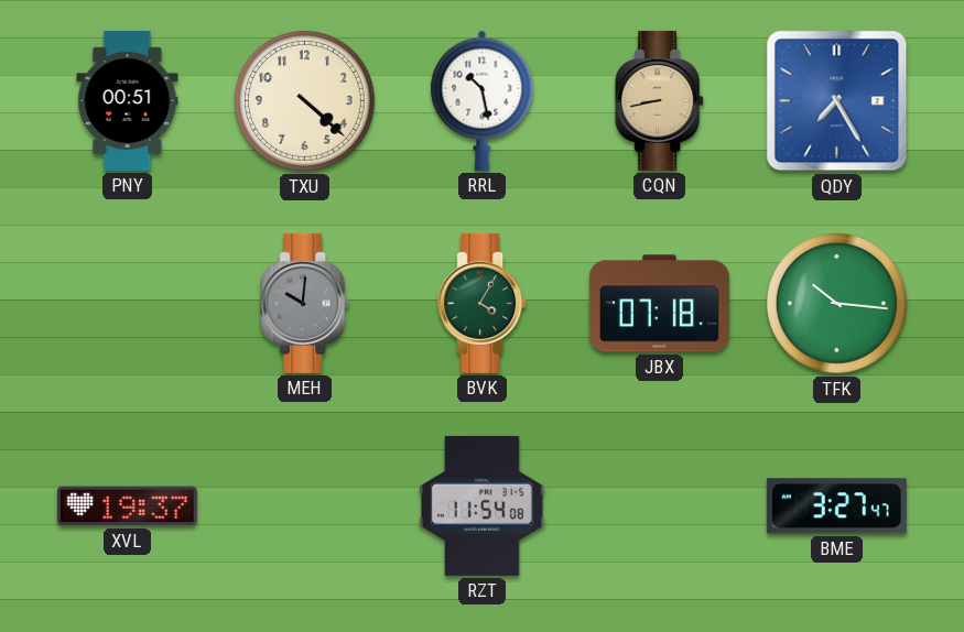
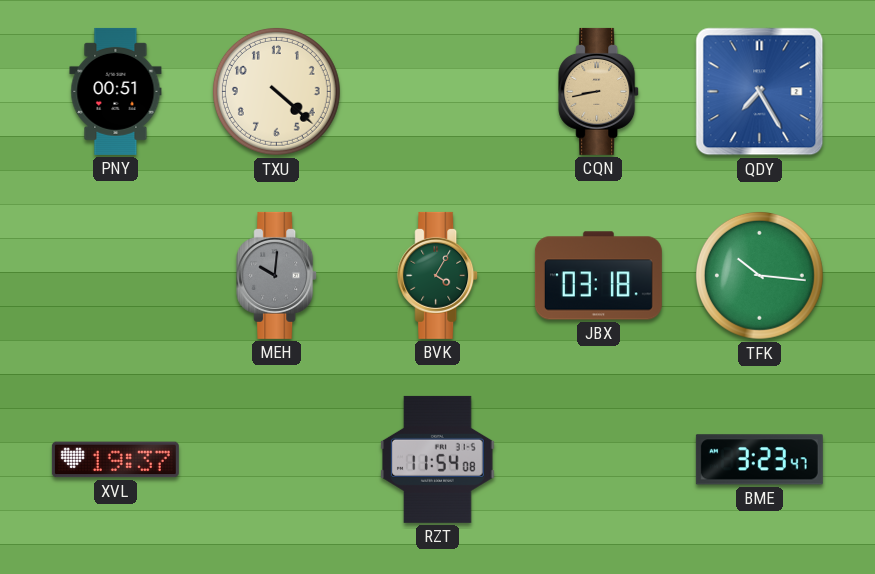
RRL: 10:28 -> none (483, 100)
JBX: 07:18 -> 03:18 (598, 276)
BME: 3:27 -> 3:23 (759, 460)
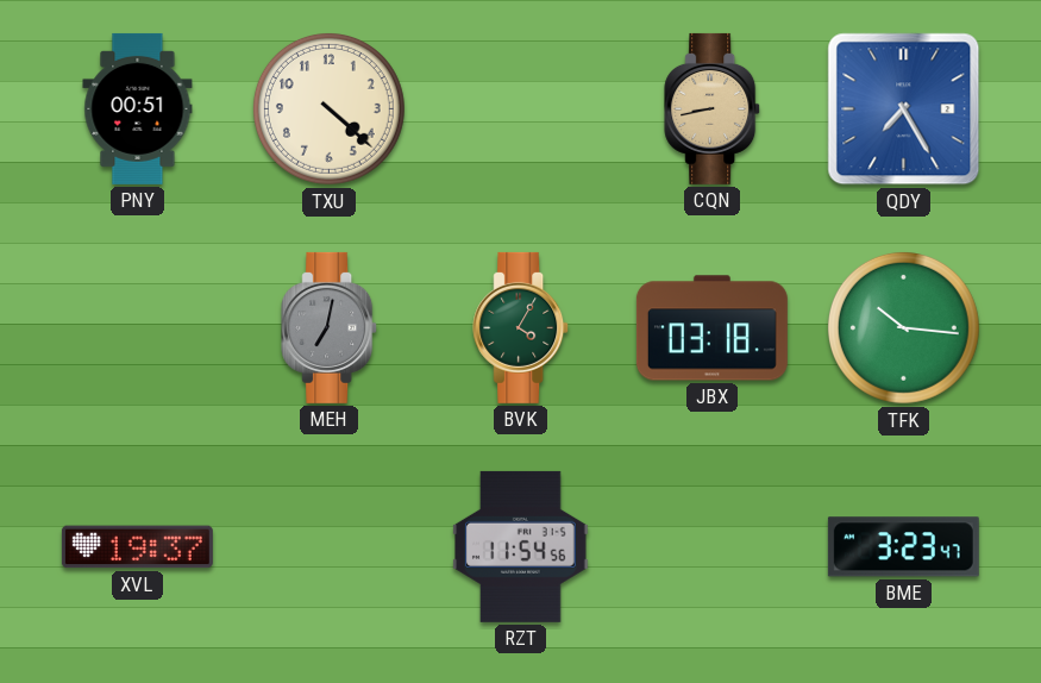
MEH: 10:01 -> 7:02 (330, 327)
RZT: 11:54:08 -> 11:54:56 (521, 546)
